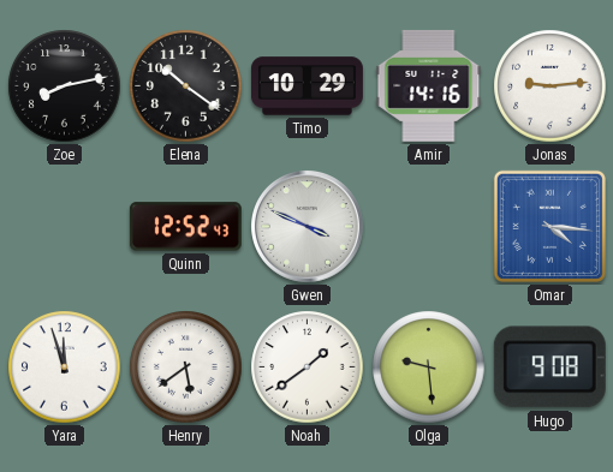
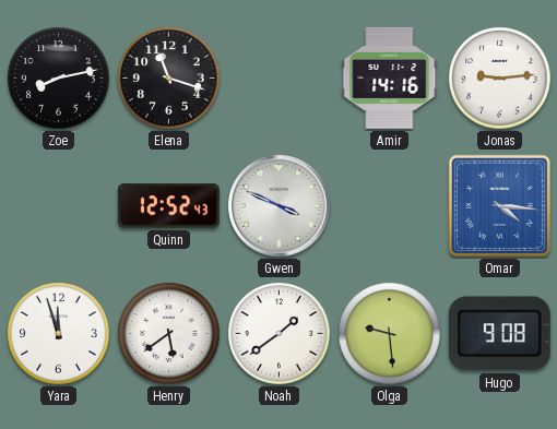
Elena: 10:21 -> 11:18 (169, 79)
Timo: 10:29 -> none (306, 86)
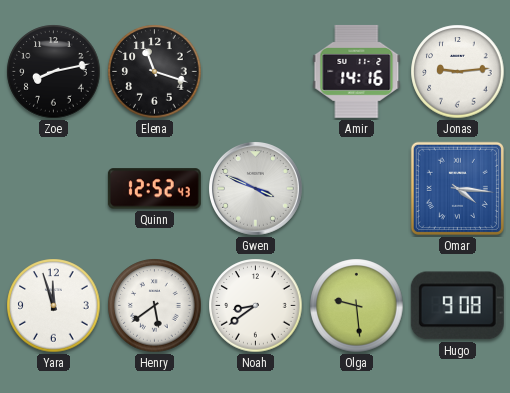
Noah: 1:39 -> 8:39 (256, 306)
